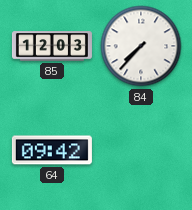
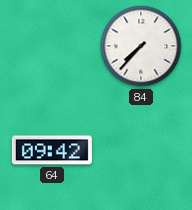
85: 12:03 -> none (52, 46)
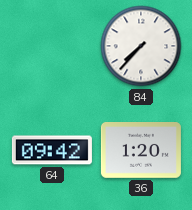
36: none -> 1:20 (141, 151)
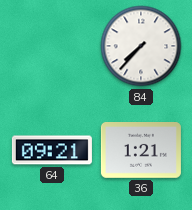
64: 09:42 -> 09:21 (52, 150)
36: 1:20 -> 1:21 (141, 151)
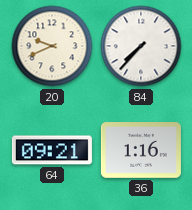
20: none -> 9:41 (52, 46)
36: 1:21 -> 1:16 (141, 151)
